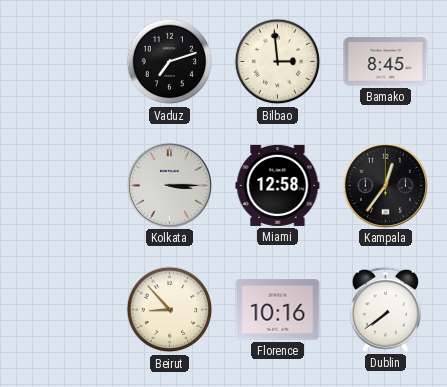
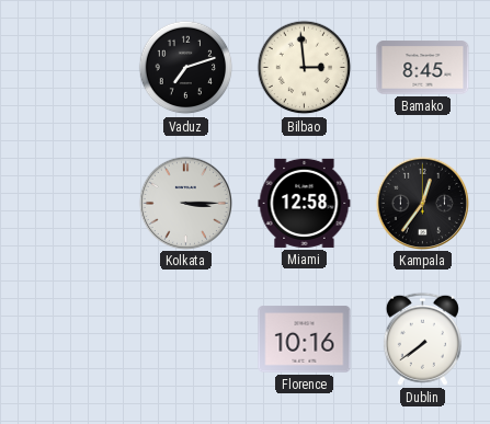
Beirut: 8:53 -> none (170, 310)
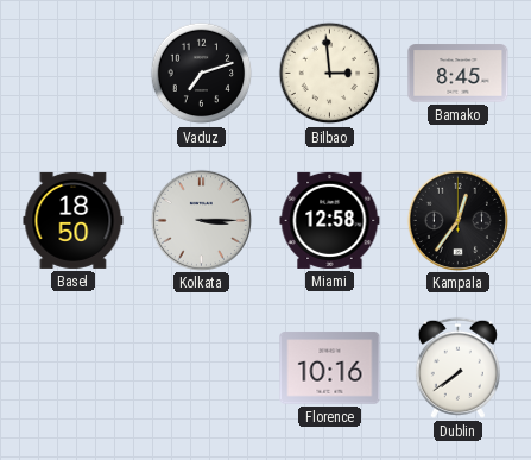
Basel: none -> 18:50 (74, 220)
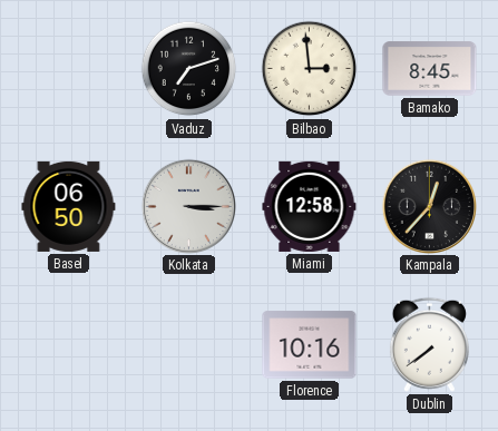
Basel: 18:50 -> 06:50 (69, 206)
Kampala: 12:36 -> 12:37 (429, 206)
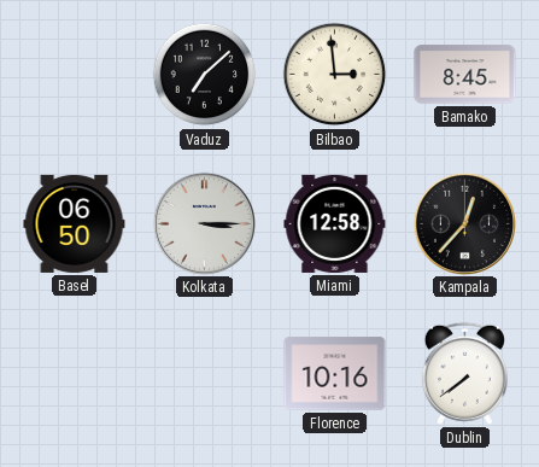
Vaduz: 7:12 -> 7:08 (205, 75)
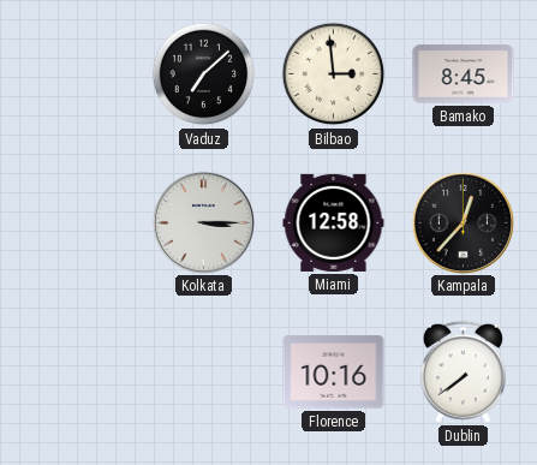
Basel: 06:50 -> none (75, 223)
